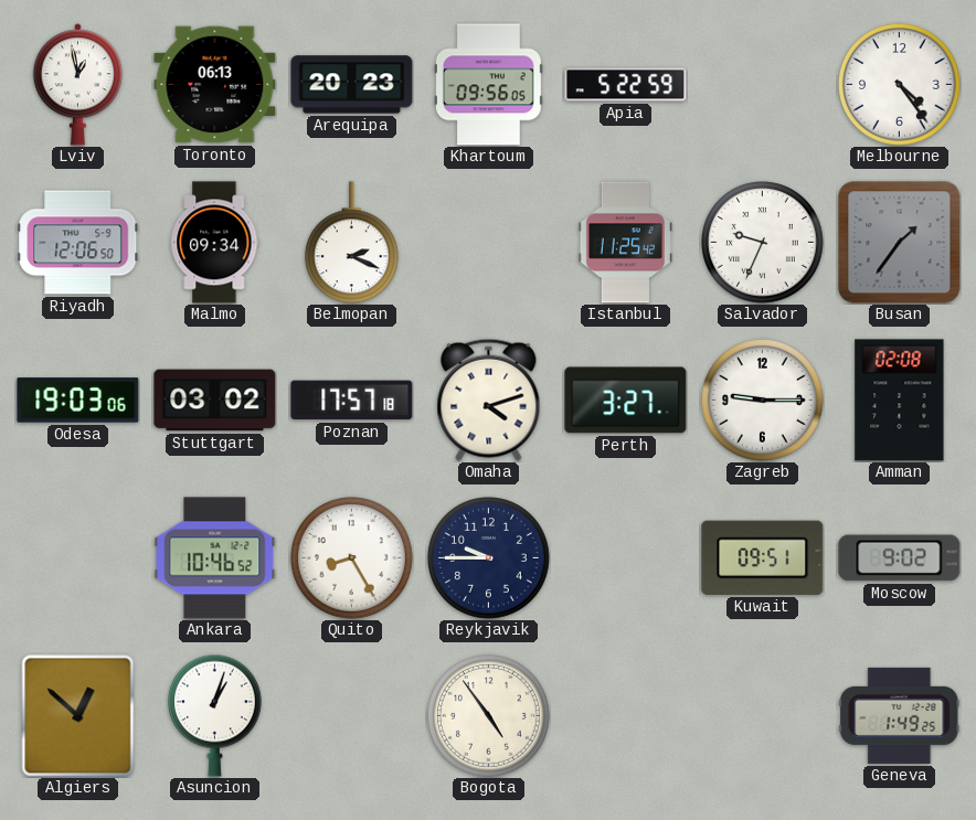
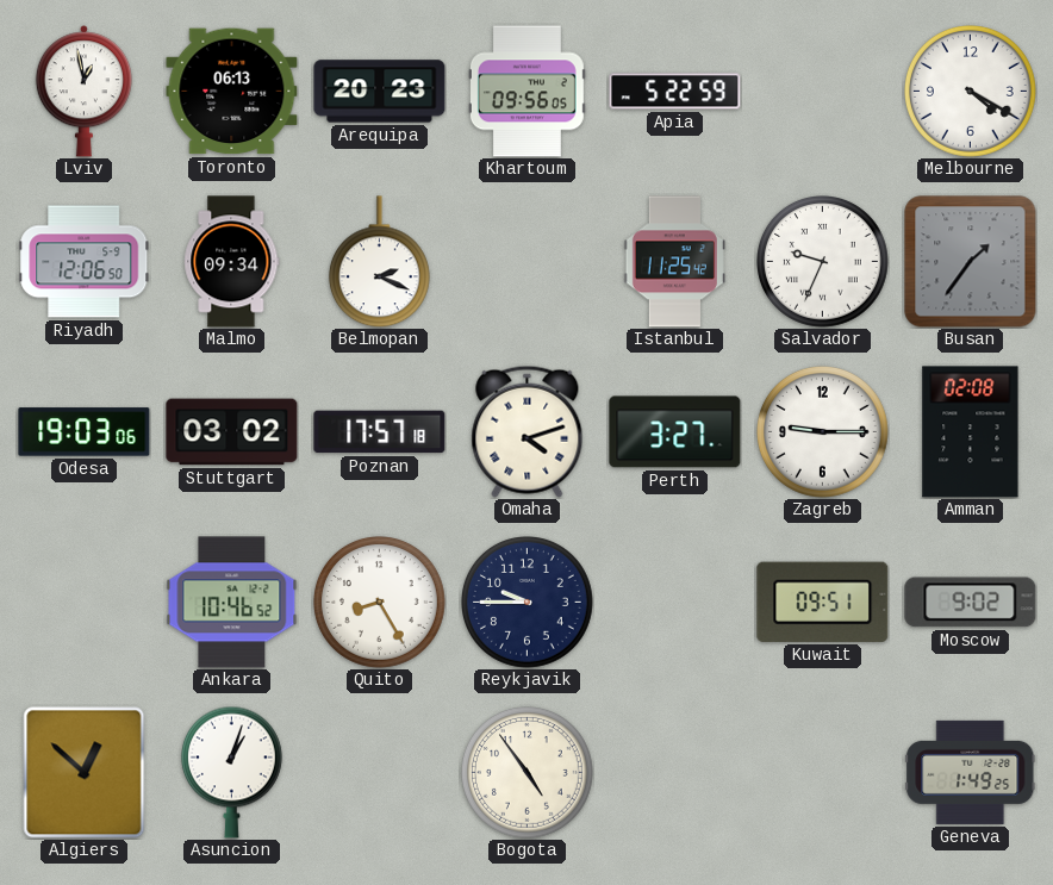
Melbourne: 4:24 -> 4:20 (971, 92)
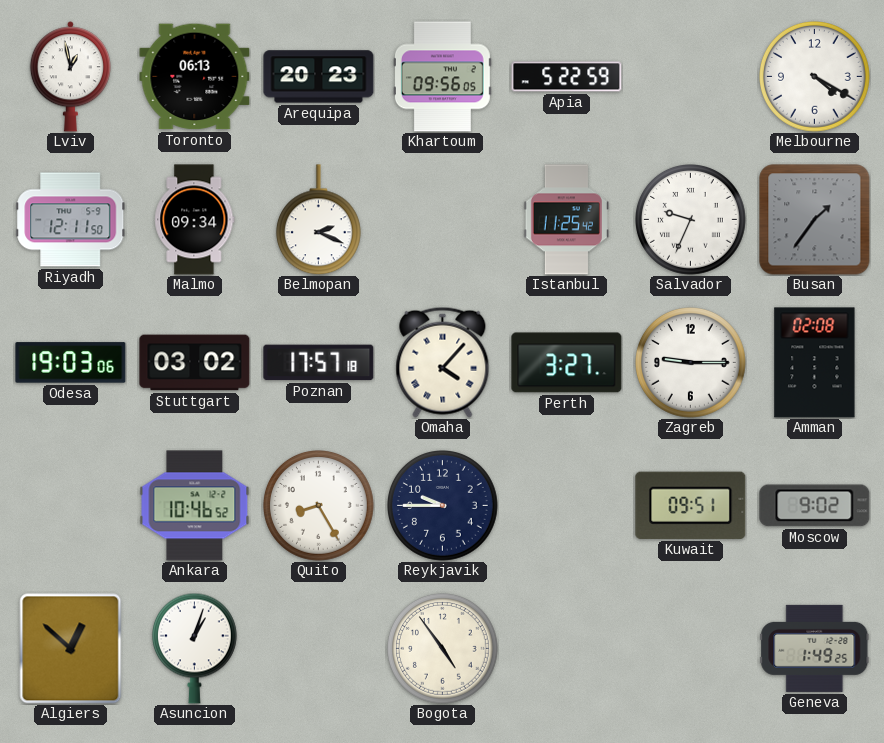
Riyadh: 12:06 -> 12:11 (71, 220)
Omaha: 4:12 -> 4:07 (443, 362)
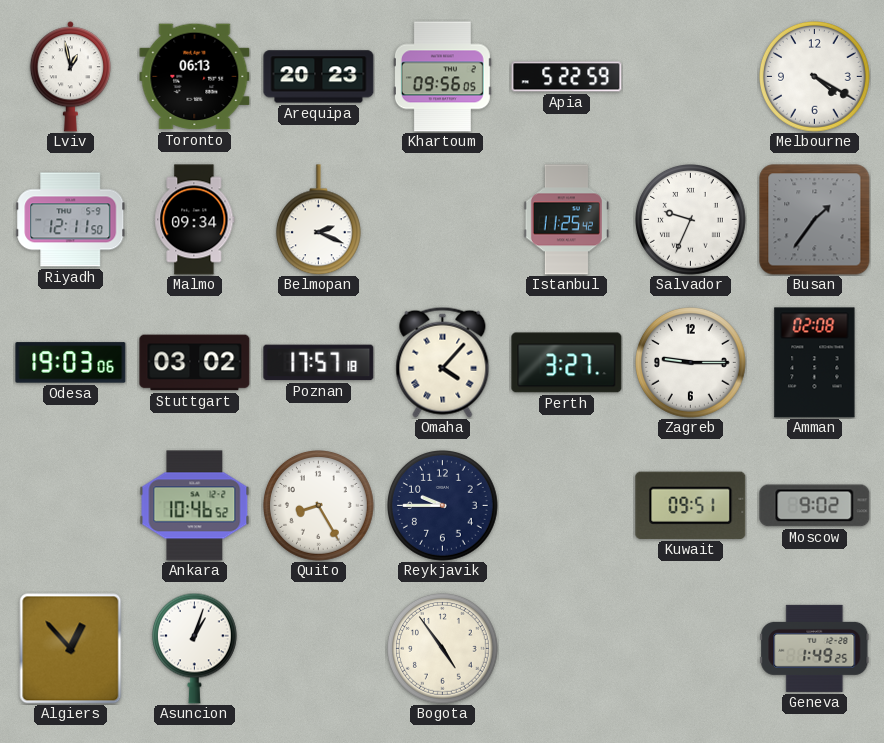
Algiers: 12:52 -> 12:53 (71, 649)
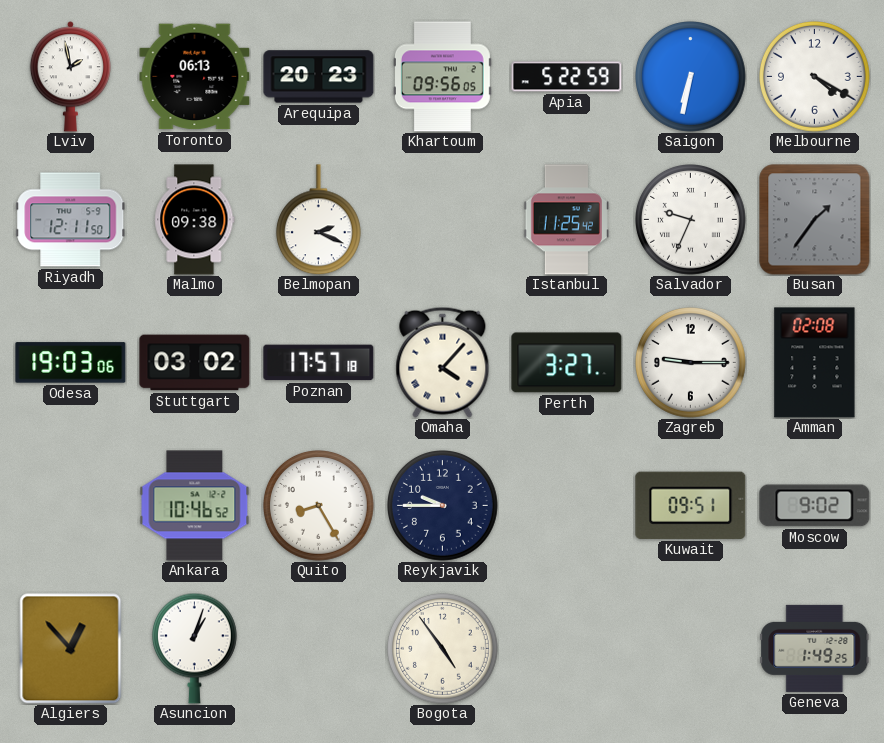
Lviv: 12:58 -> 1:58 (70, 77)
Saigon: none -> 6:32 (691, 77)
Malmo: 09:34 -> 09:38 (195, 220)
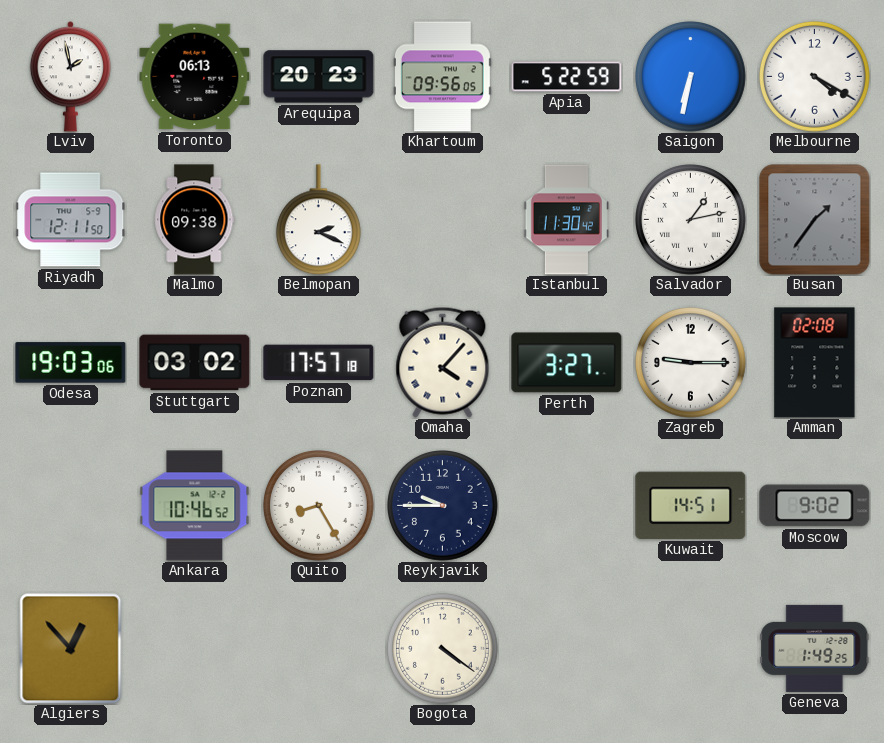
Istanbul: 11:25 -> 11:30 (566, 220)
Salvador: 9:34 -> 1:13 (691, 220)
Kuwait: 09:51 -> 14:51 (691, 505)
Asuncion: 1:03 -> none (194, 648)
Bogota: 4:54 -> 4:21 (443, 649)
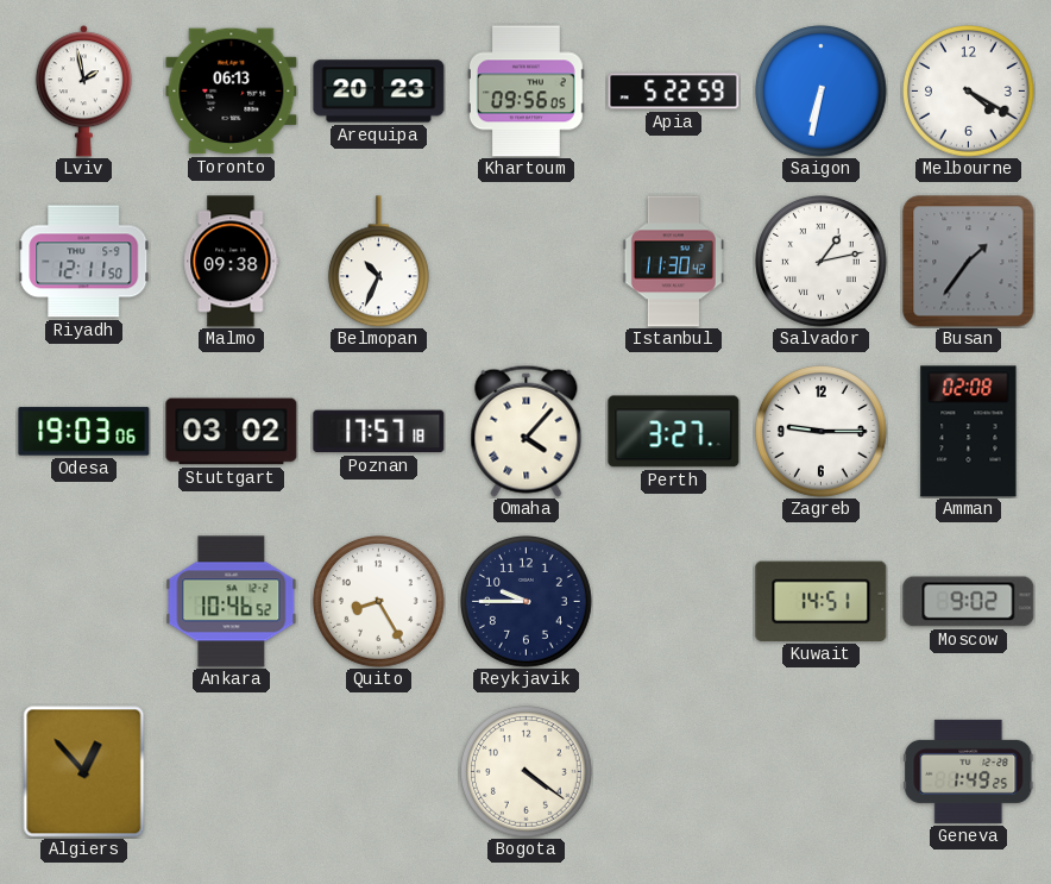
Belmopan: 2:19 -> 10:34 (378, 262)
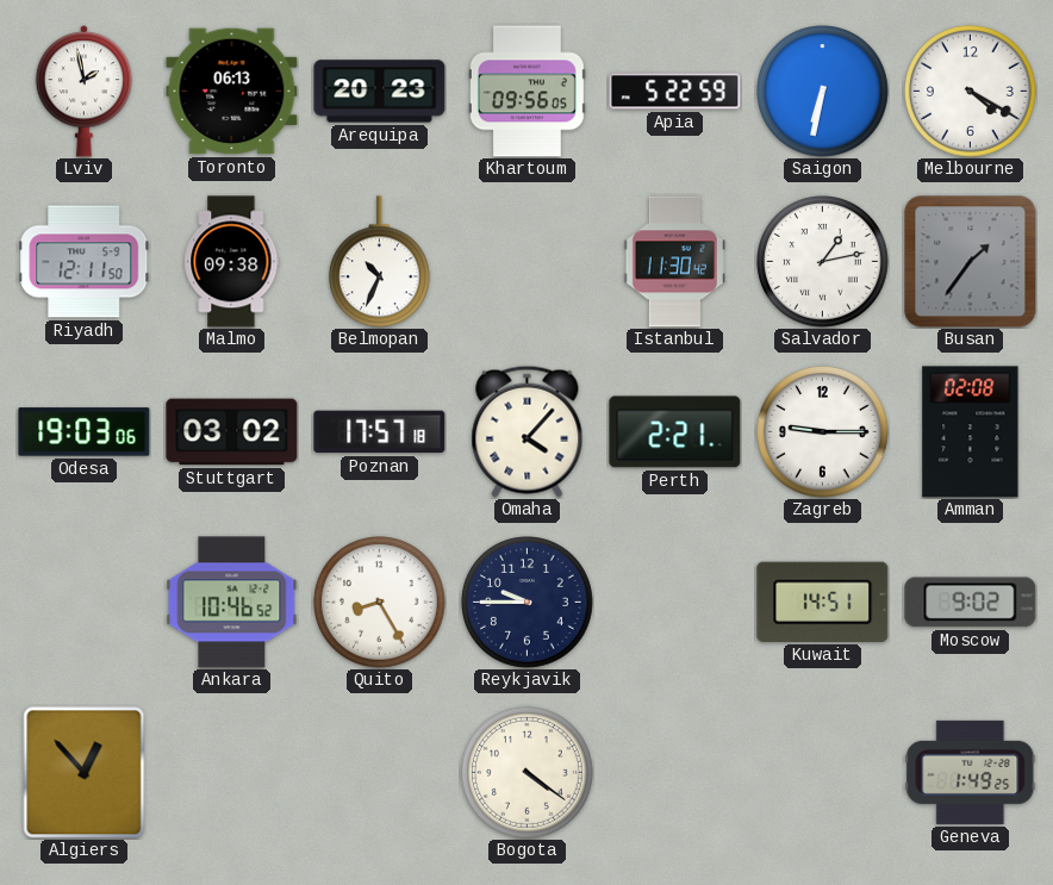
Perth: 3:27 -> 2:21 (675, 432)
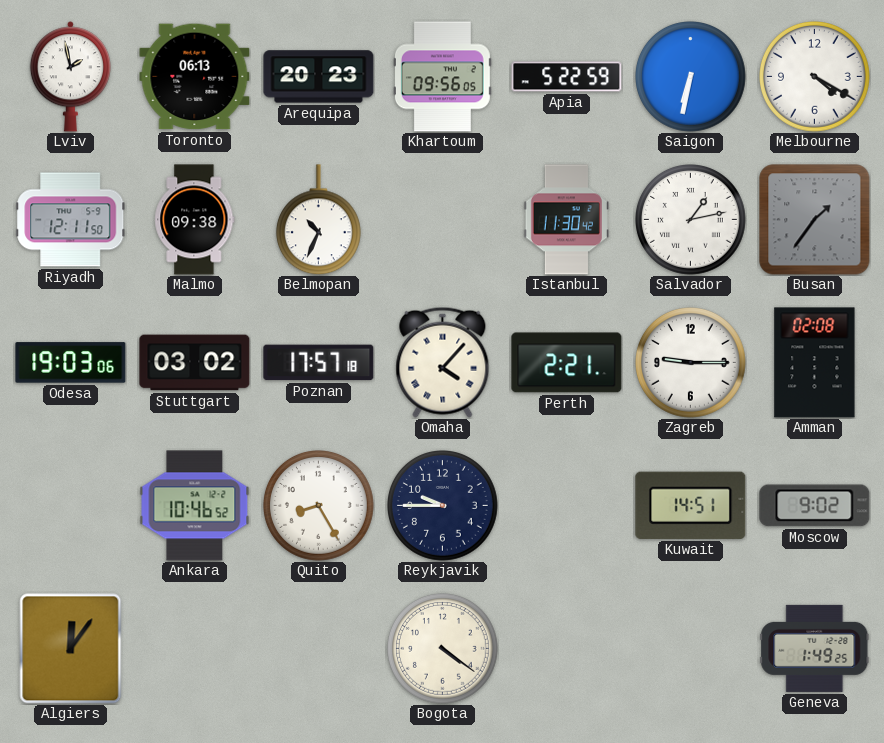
Algiers: 12:53 -> 12:06 (71, 649)
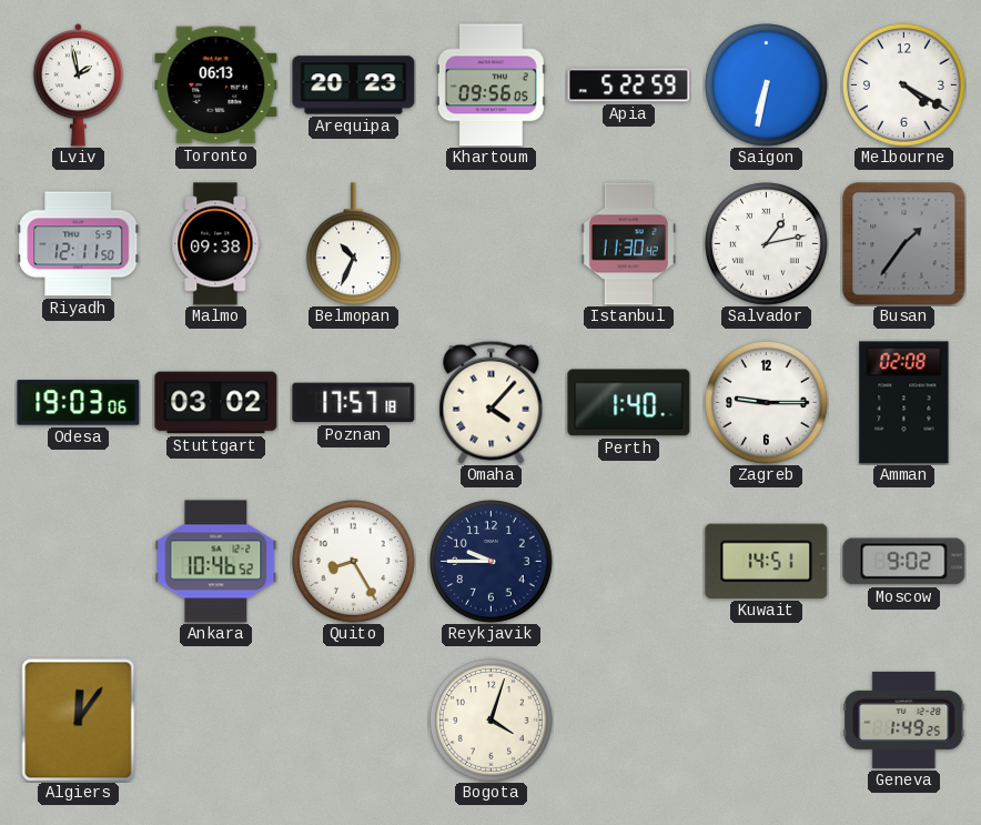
Perth: 2:21 -> 1:40 (629, 403)
Bogota: 4:21 -> 4:03 (492, 721)
